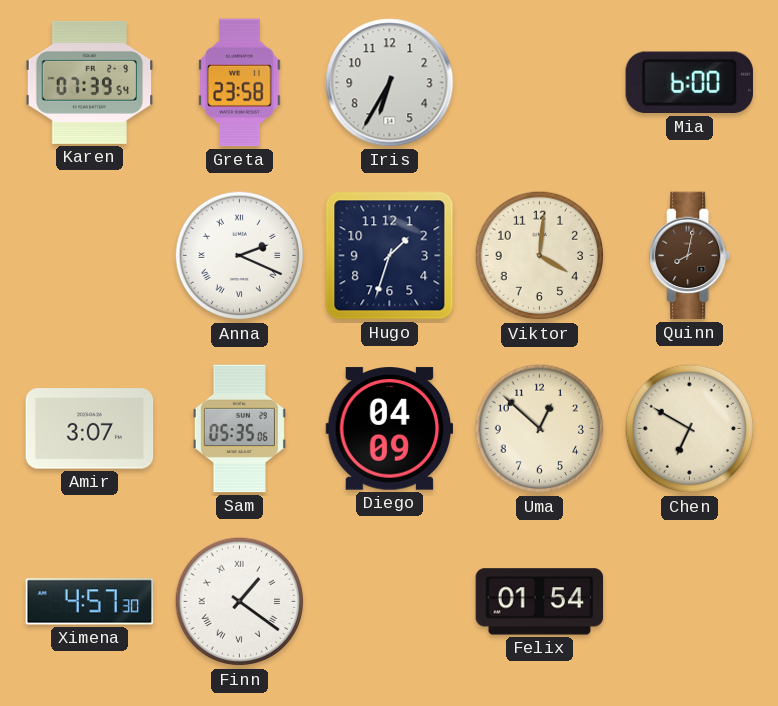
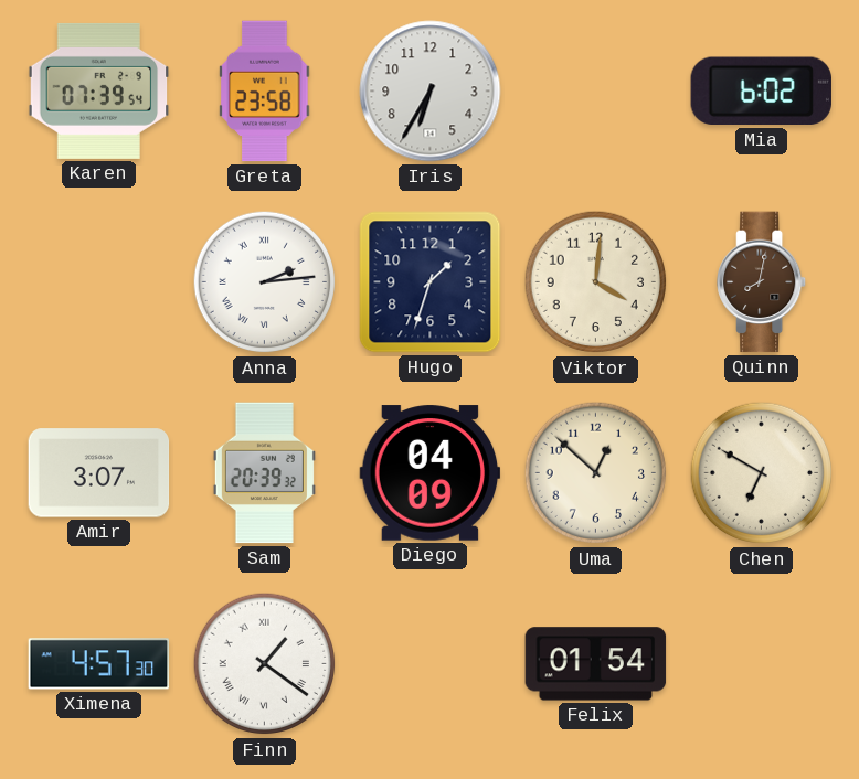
Mia: 6:00 -> 6:02 (761, 92)
Anna: 2:19 -> 2:14 (265, 282)
Sam: 05:35 -> 20:39 (264, 473)
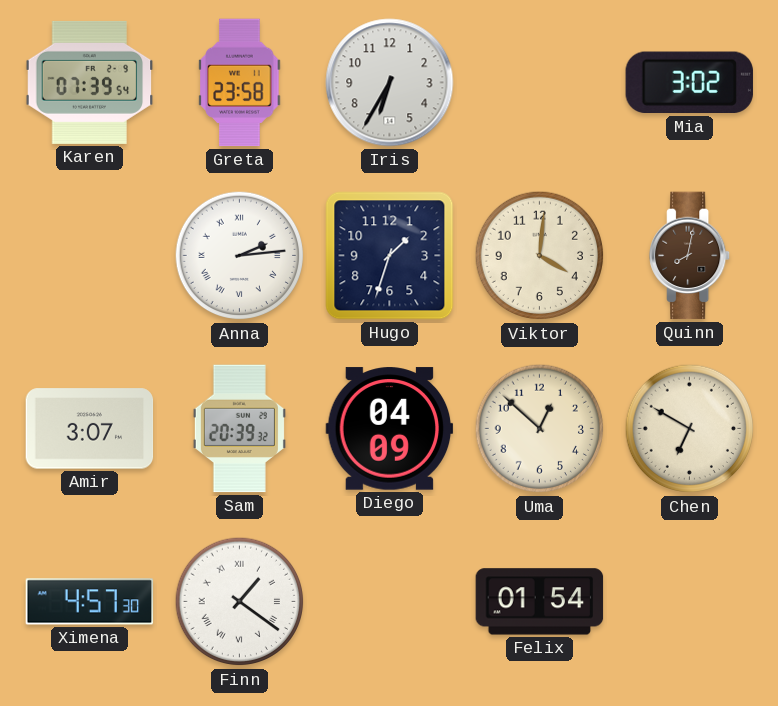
Mia: 6:02 -> 3:02 (689, 83)
